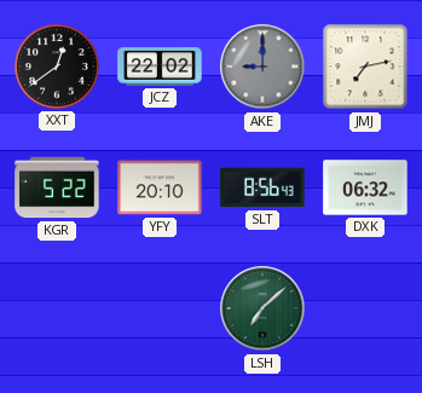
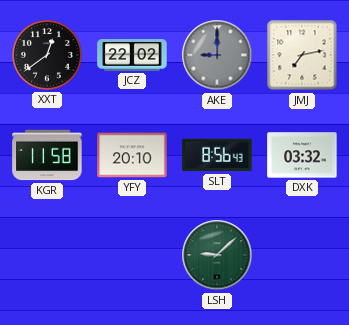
KGR: 5:22 -> 11:58 (47, 155)
DXK: 06:32 -> 03:32 (302, 155)
LSH: 7:08 -> 9:08 (217, 255)
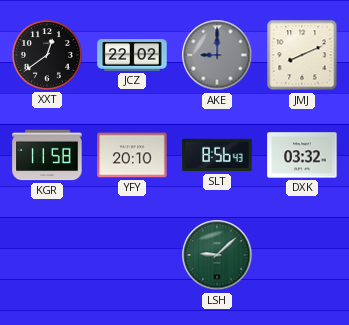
JMJ: 7:13 -> 8:11 (302, 55)
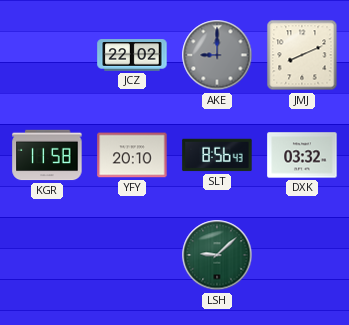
XXT: 12:39 -> none (48, 56)
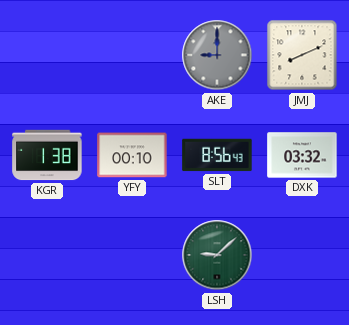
JCZ: 22:02 -> none (132, 55)
KGR: 11:58 -> 1:38 (47, 155)
YFY: 20:10 -> 00:10 (132, 155)
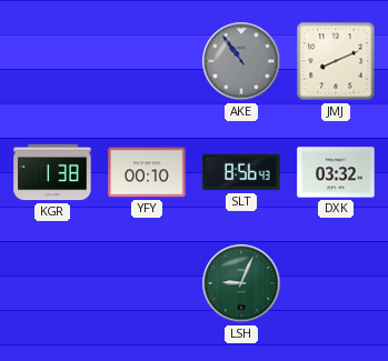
AKE: 9:00 -> 10:54 (241, 61)
LSH: 9:08 -> 9:04 (241, 283)
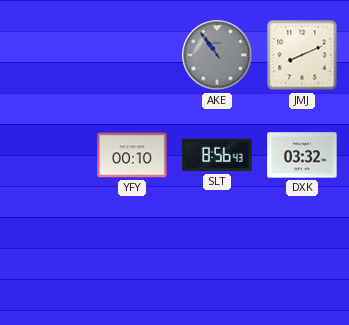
KGR: 1:38 -> none (52, 172)
LSH: 9:04 -> none (241, 283)
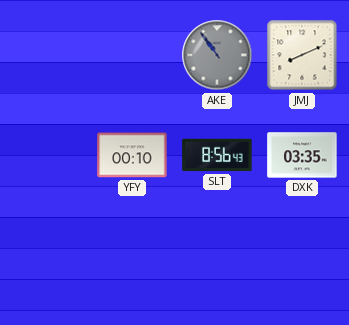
DXK: 03:32 -> 03:35 (302, 155)
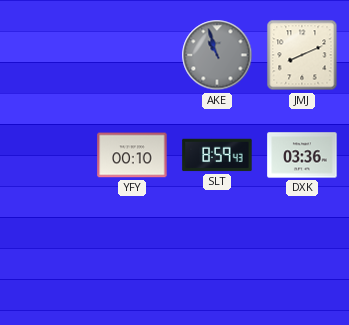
AKE: 10:54 -> 10:57 (217, 55)
SLT: 8:56 -> 8:59 (217, 155)
DXK: 03:35 -> 03:36 (302, 155)
